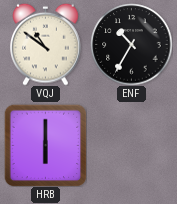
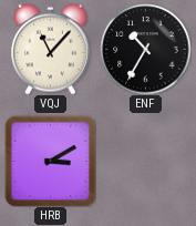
VQJ: 10:51 -> 11:07 (51, 49)
HRB: 6:00 -> 3:10 (50, 161)
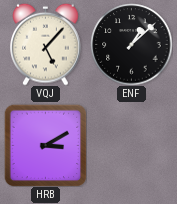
VQJ: 11:07 -> 5:07 (46, 44)
ENF: 10:35 -> 1:08 (131, 44)
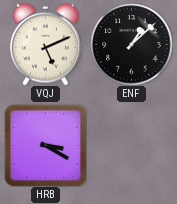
VQJ: 5:07 -> 5:11 (46, 44)
HRB: 3:10 -> 3:20 (45, 145)
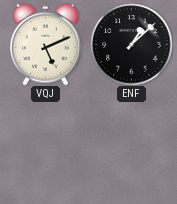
HRB: 3:20 -> none (45, 145)
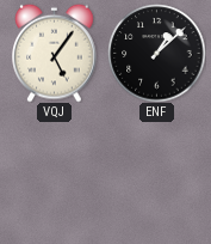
VQJ: 5:11 -> 5:06 (55, 53)
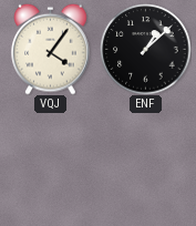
VQJ: 5:06 -> 4:06 (51, 49)
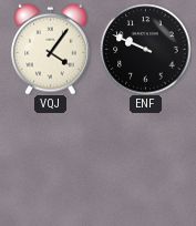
ENF: 1:08 -> 9:49 (145, 49)
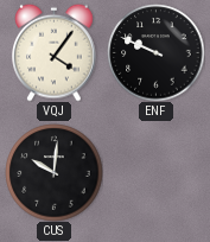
CUS: none -> 10:01 (53, 172)
